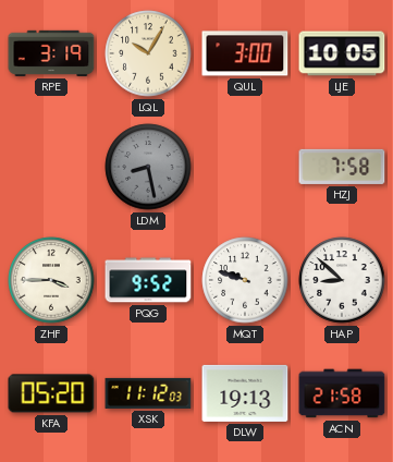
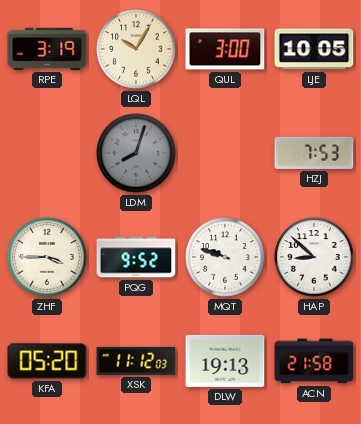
LDM: 8:28 -> 8:03 (136, 153)
HZJ: 7:58 -> 7:53 (314, 153)
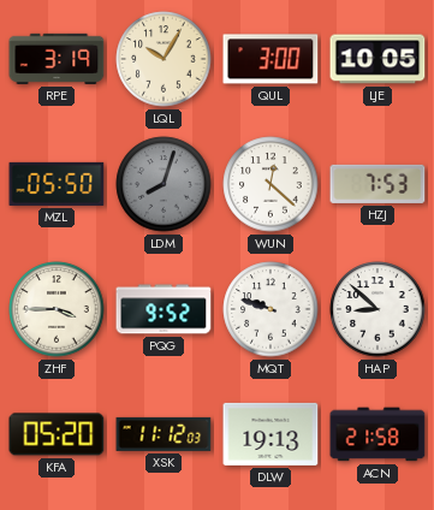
MZL: none -> 05:50 (57, 184)
WUN: none -> 12:22 (270, 184)
